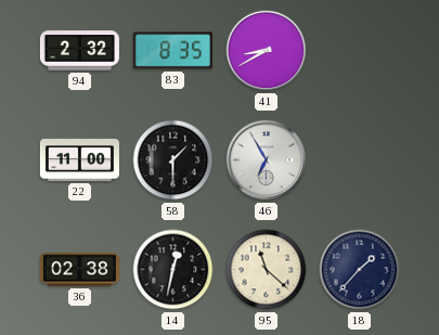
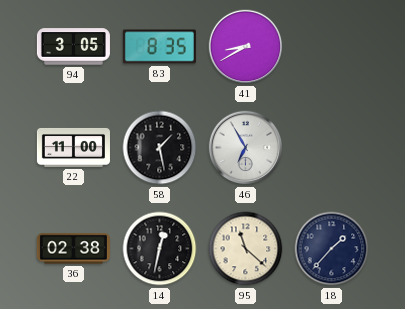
94: 2:32 -> 3:05 (73, 47)
58: 1:30 -> 1:28 (160, 148)
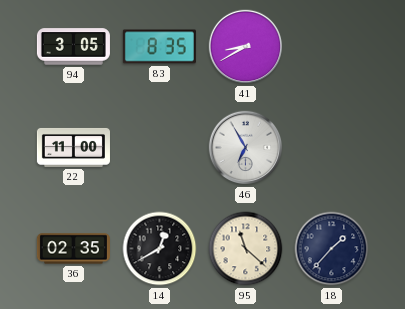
58: 1:28 -> none (160, 148)
36: 02:38 -> 02:35 (73, 249)
14: 12:32 -> 12:40 (160, 249)
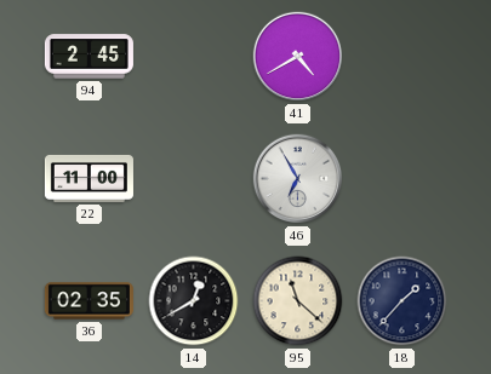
94: 3:05 -> 2:45 (89, 57)
83: 8:35 -> none (159, 47)
41: 8:40 -> 4:40 (298, 57)
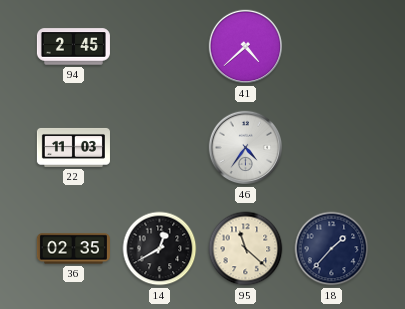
41: 4:40 -> 4:38 (246, 47)
22: 11:00 -> 11:03 (73, 147)
46: 6:55 -> 4:36 (246, 148)
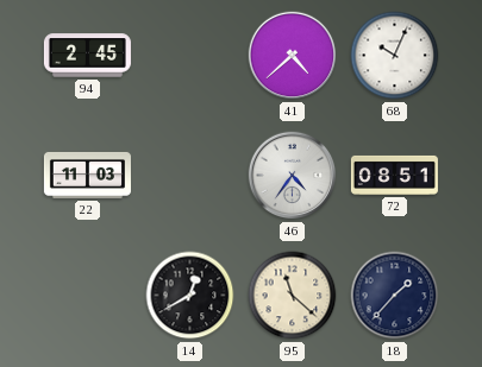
68: none -> 10:04 (395, 56)
72: none -> 08:51 (394, 175)
36: 02:35 -> none (73, 249)
